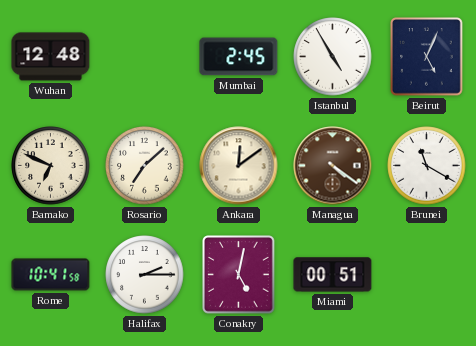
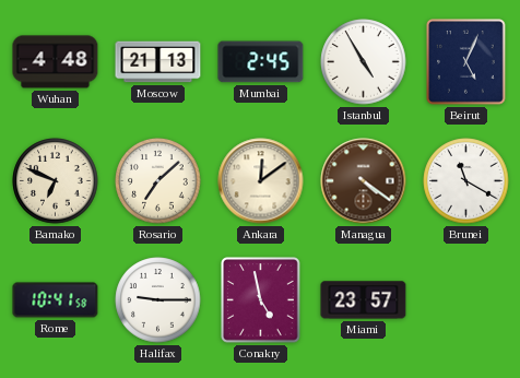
Wuhan: 12:48 -> 4:48 (56, 62)
Moscow: none -> 21:13 (158, 62)
Halifax: 2:15 -> 9:15 (158, 300)
Conakry: 5:02 -> 4:58 (261, 300)
Miami: 00:51 -> 23:57 (364, 300)
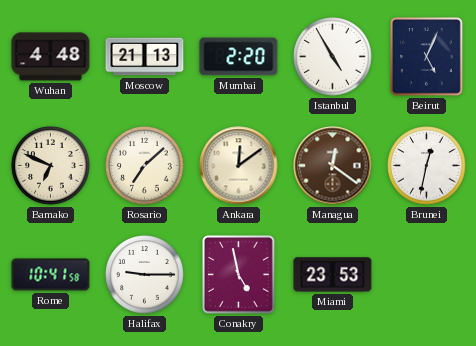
Mumbai: 2:45 -> 2:20 (239, 57)
Managua: 4:21 -> 12:21 (333, 166)
Brunei: 11:20 -> 12:32 (427, 166)
Miami: 23:57 -> 23:53 (333, 275)
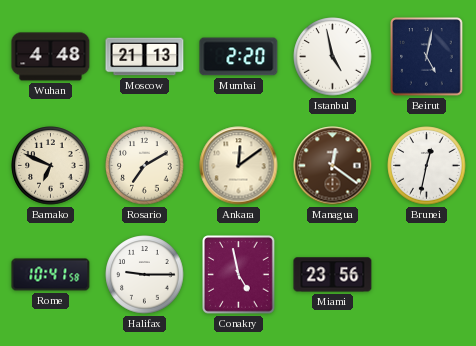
Istanbul: 4:55 -> 4:58 (333, 57)
Beirut: 5:04 -> 5:02 (427, 57)
Rosario: 7:08 -> 7:10 (145, 166)
Miami: 23:53 -> 23:56 (333, 275)
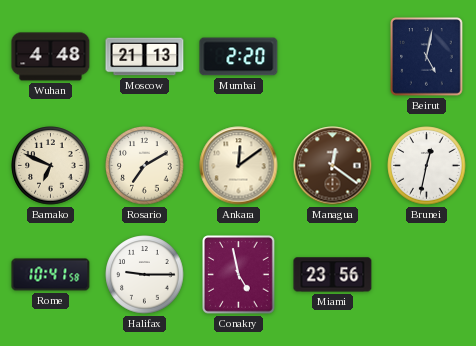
Istanbul: 4:58 -> none (333, 57)
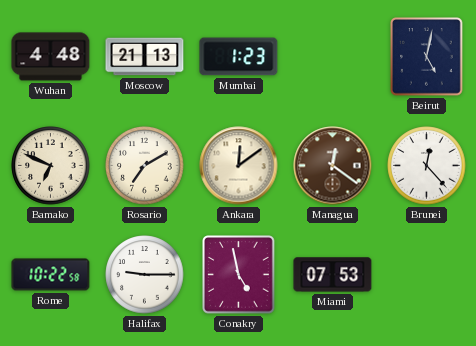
Mumbai: 2:20 -> 1:23 (239, 57)
Brunei: 12:32 -> 12:23 (427, 166)
Rome: 10:41 -> 10:22 (51, 275)
Miami: 23:56 -> 07:53 (333, 275)
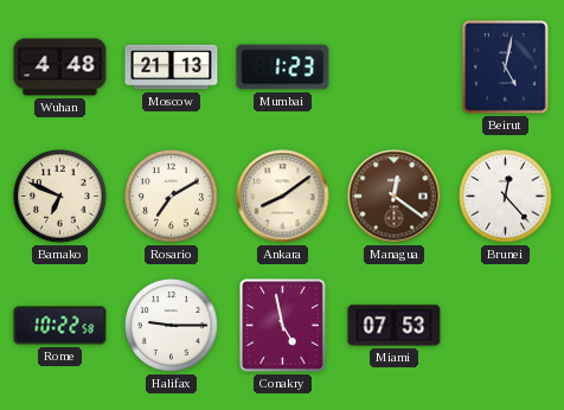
Ankara: 12:09 -> 8:09 (283, 197)
